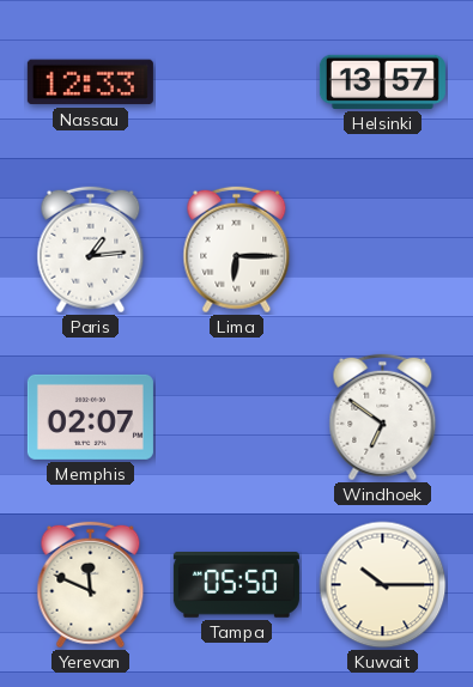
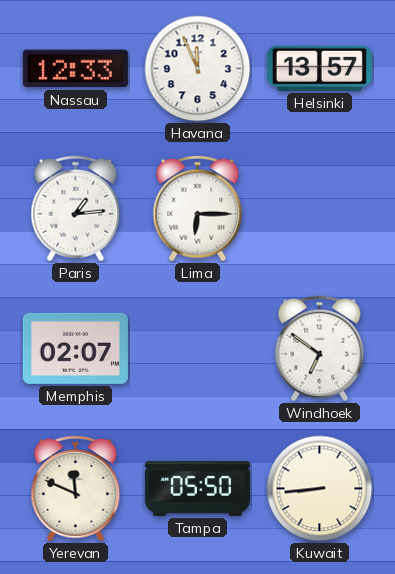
Havana: none -> 11:56 (198, 69)
Kuwait: 10:15 -> 8:44 (320, 489)
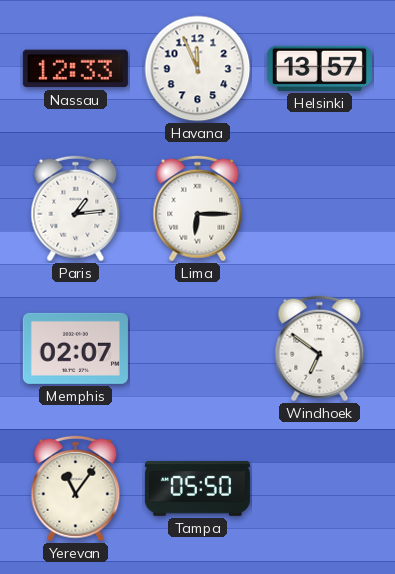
Yerevan: 11:49 -> 11:06 (76, 489)
Kuwait: 8:44 -> none (320, 489)
